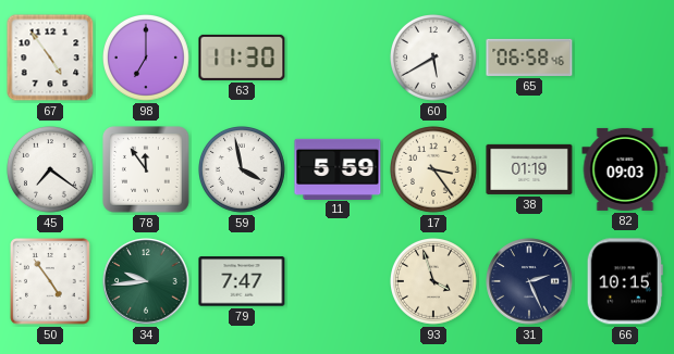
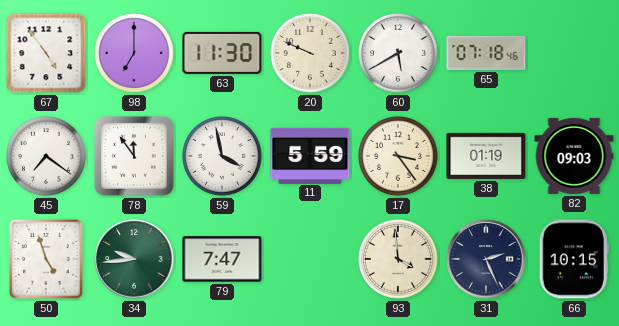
20: none -> 9:49 (311, 54)
65: 06:58 -> 07:18 (486, 53)
50: 4:54 -> 4:57 (46, 259)
93: 3:57 -> 3:59 (399, 260)
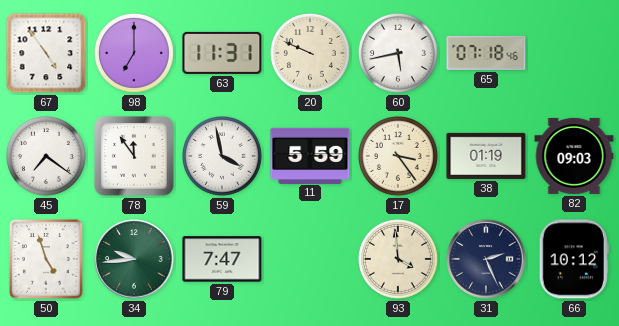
63: 11:30 -> 11:31 (222, 53)
60: 5:40 -> 5:43 (399, 54)
66: 10:15 -> 10:12 (574, 259)
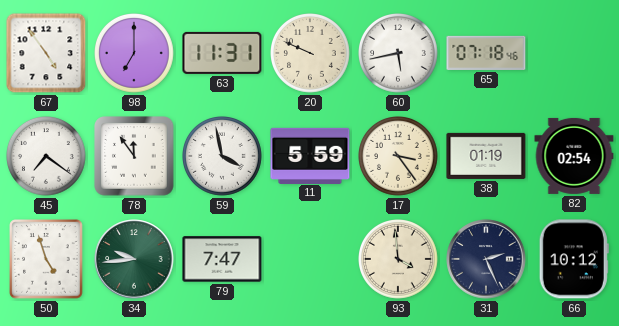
82: 09:03 -> 02:54 (574, 156)
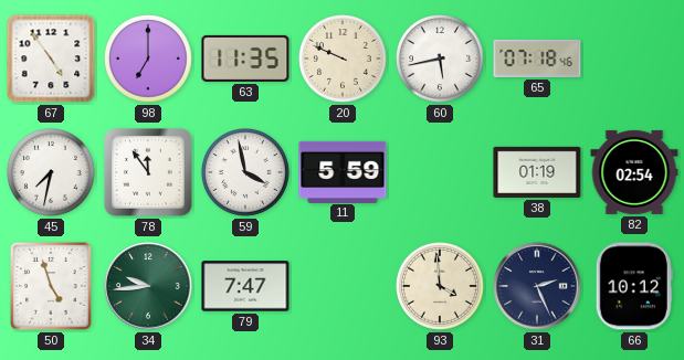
63: 11:31 -> 11:35 (245, 59)
45: 7:21 -> 7:32 (52, 173)
17: 3:24 -> none (399, 157)
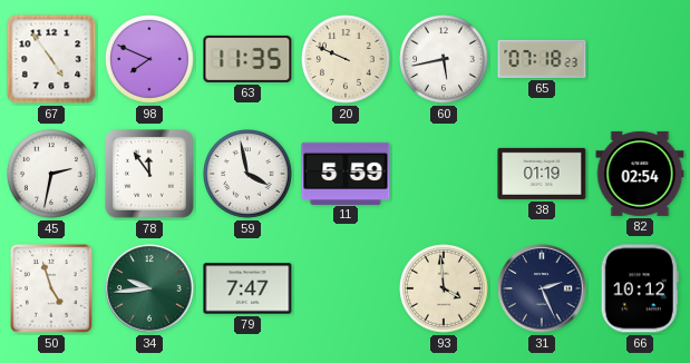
98: 7:00 -> 7:49 (150, 60)
65: 07:18:46 -> 07:18:23 (542, 59)
45: 7:32 -> 2:32 (52, 175)
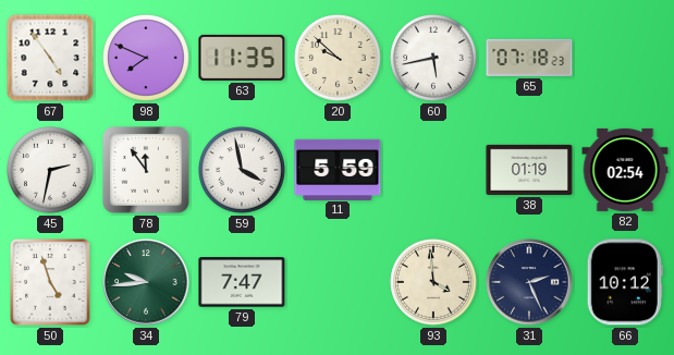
20: 9:49 -> 9:52 (339, 59)
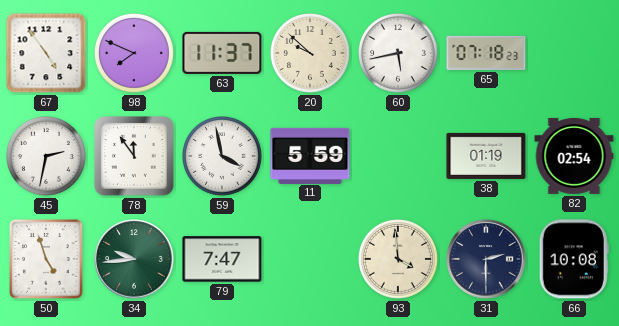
63: 11:35 -> 11:37 (222, 53)
31: 2:26 -> 2:30 (486, 259)
66: 10:12 -> 10:08 (574, 259)
